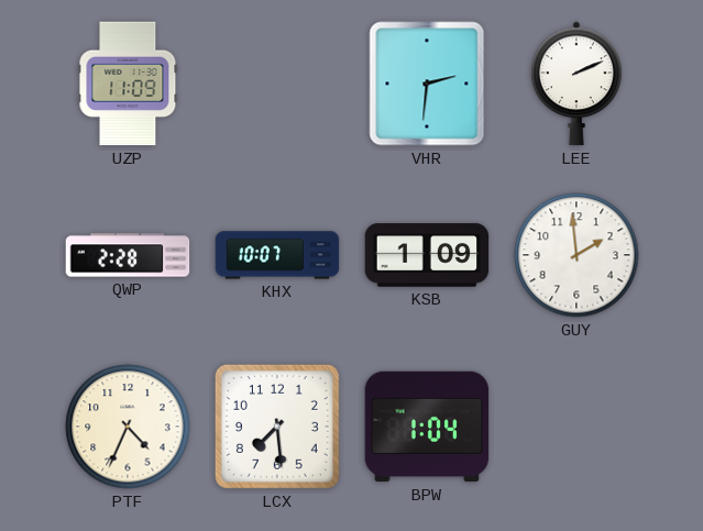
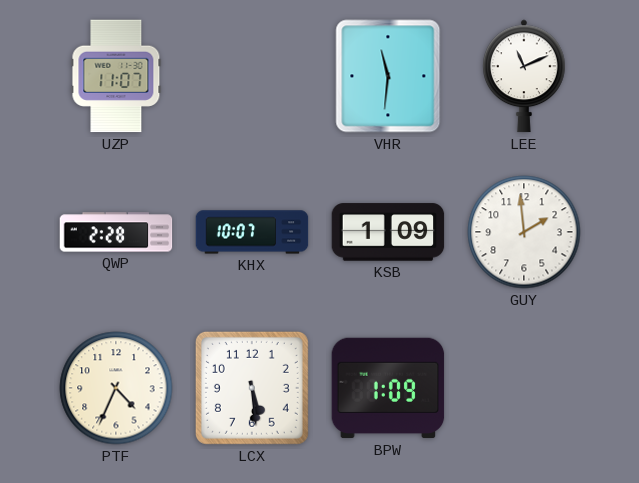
UZP: 11:09 -> 11:07 (116, 76)
VHR: 2:31 -> 11:31 (388, 76)
LEE: 2:11 -> 11:11 (525, 76)
LCX: 7:29 -> 5:29 (252, 388)
BPW: 1:04 -> 1:09 (388, 388)
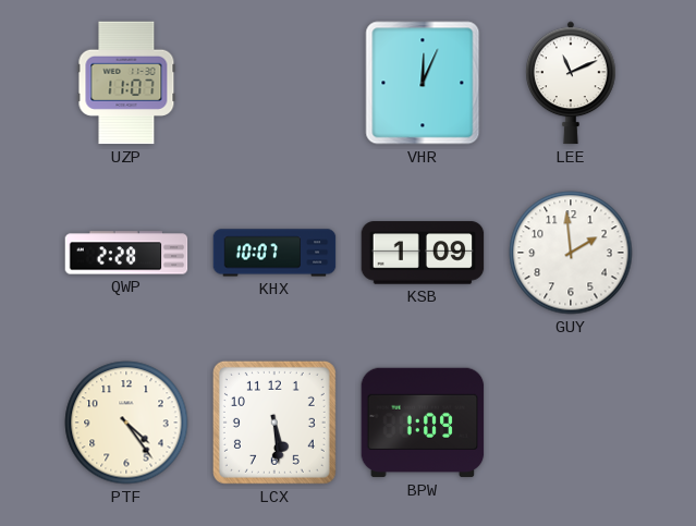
VHR: 11:31 -> 12:04 (423, 83)
PTF: 4:34 -> 4:24 (126, 423)
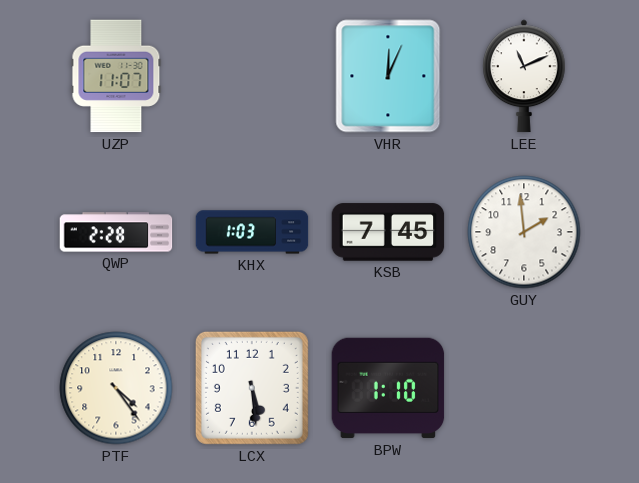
KHX: 10:07 -> 1:03 (252, 232)
KSB: 1:09 -> 7:45 (388, 232)
BPW: 1:09 -> 1:10 (388, 388)
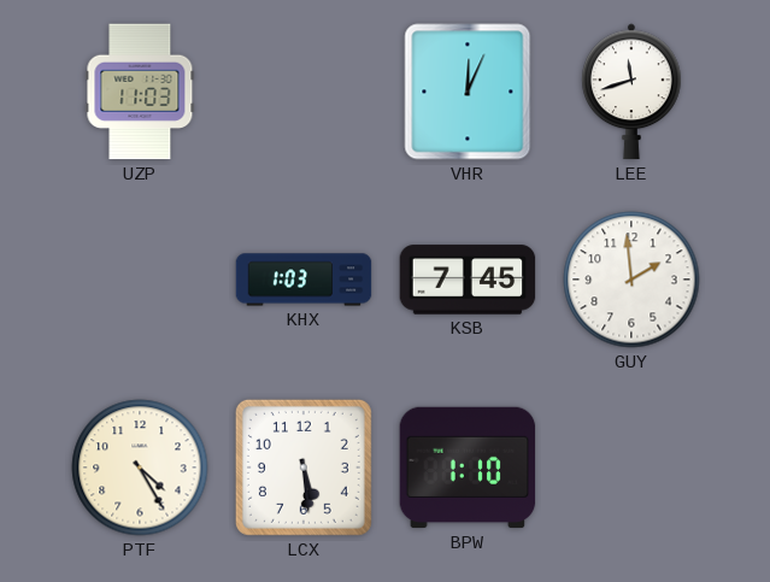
UZP: 11:07 -> 11:03 (140, 92)
LEE: 11:11 -> 11:42 (633, 92)
QWP: 2:28 -> none (116, 232)
PTF: 4:24 -> 4:25 (140, 468)
